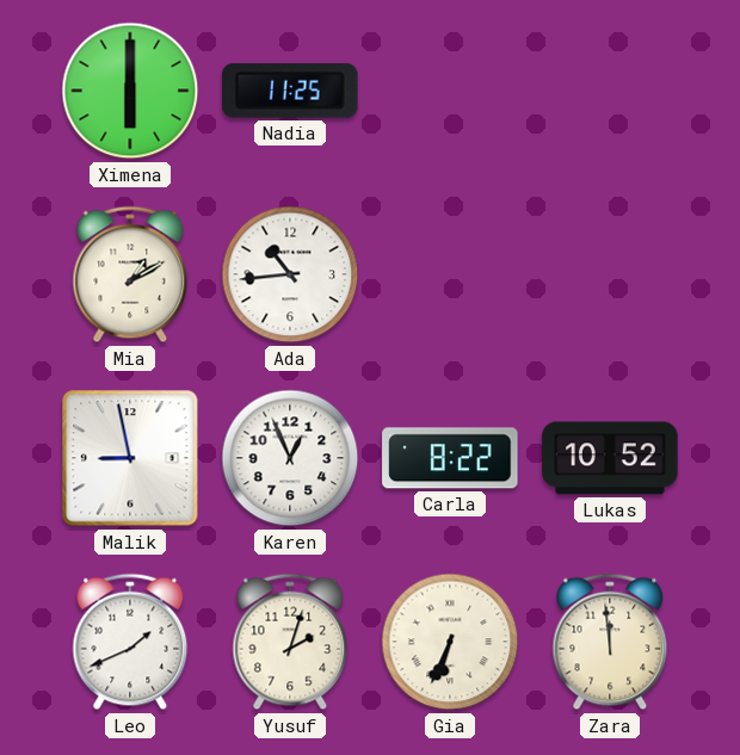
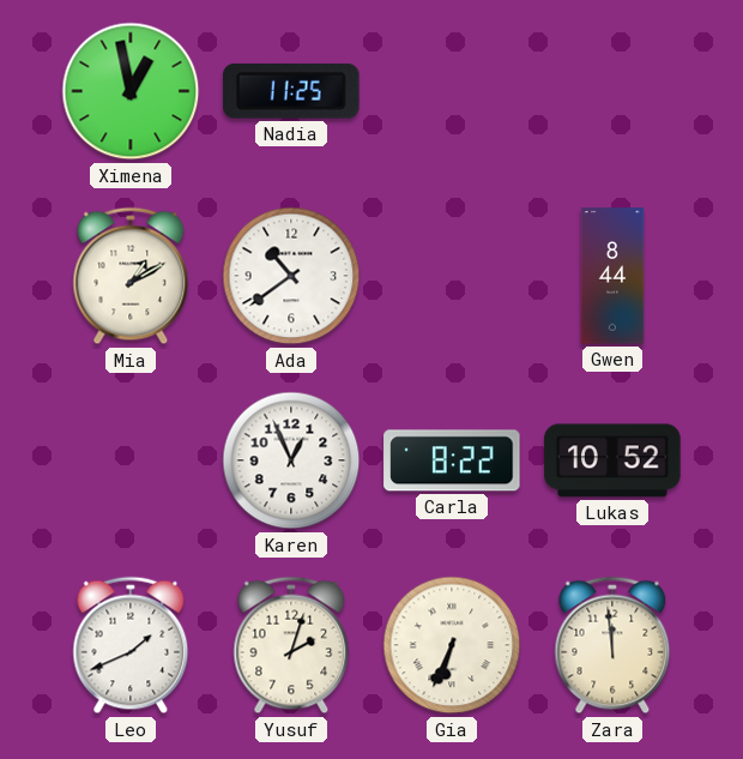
Ximena: 6:00 -> 12:58 (131, 91)
Ada: 10:44 -> 10:39 (291, 276)
Gwen: none -> 8:44 (612, 276)
Malik: 8:58 -> none (130, 458)
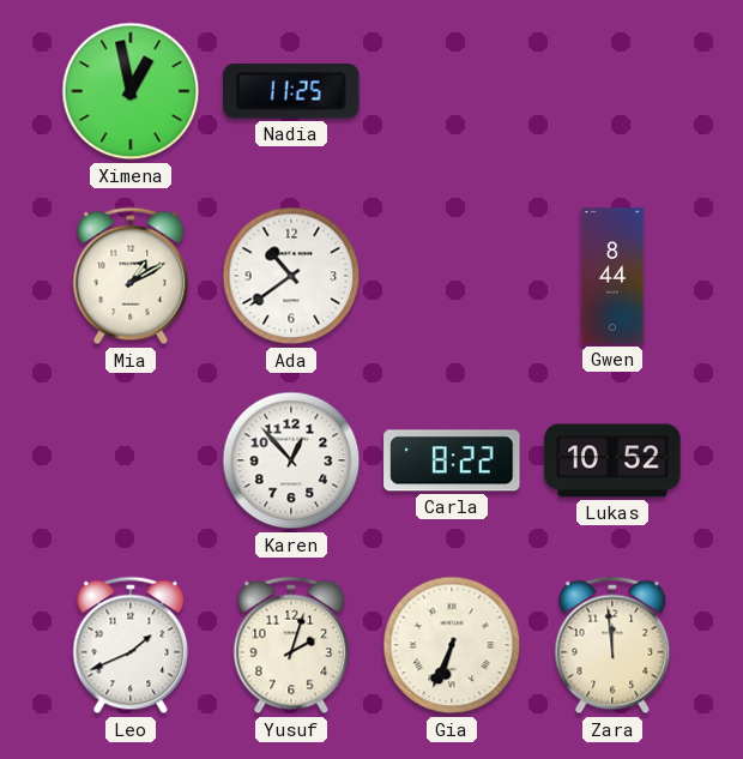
Karen: 12:56 -> 12:53 (291, 460)
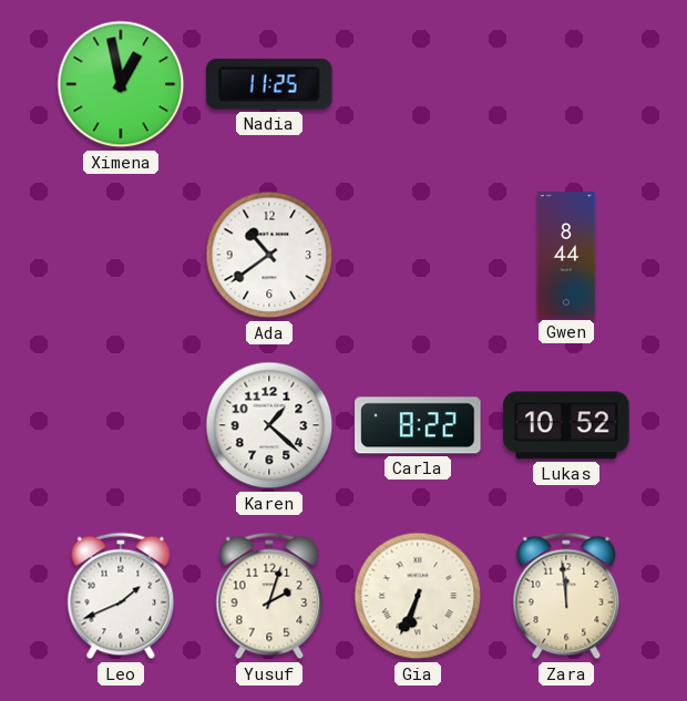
Mia: 1:10 -> none (131, 276)
Karen: 12:53 -> 1:22 (269, 425)
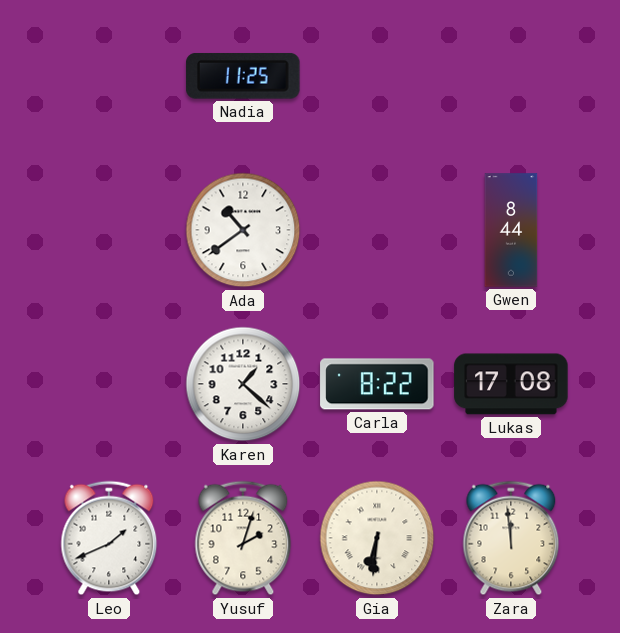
Ximena: 12:58 -> none (121, 84)
Lukas: 10:52 -> 17:08 (511, 384)
Gia: 6:34 -> 6:31 (377, 538)
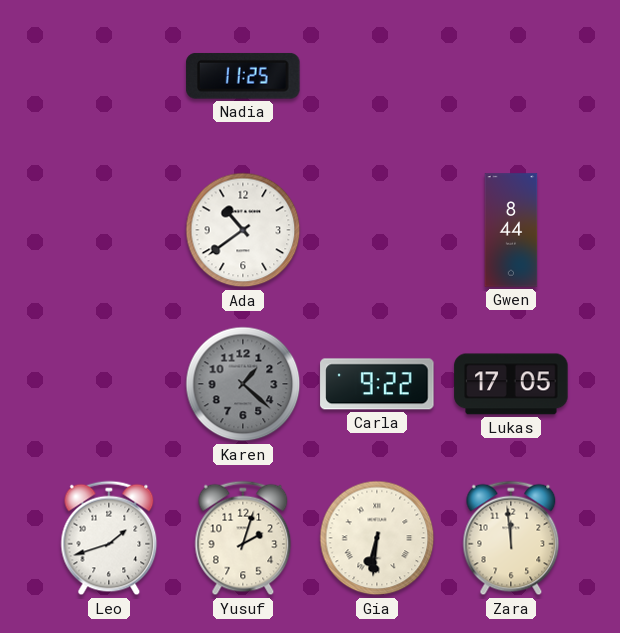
Karen dial: white -> grey (243, 384)
Carla: 8:22 -> 9:22 (377, 384)
Lukas: 17:08 -> 17:05 (511, 384)
Leo: 1:41 -> 1:42 (109, 538)
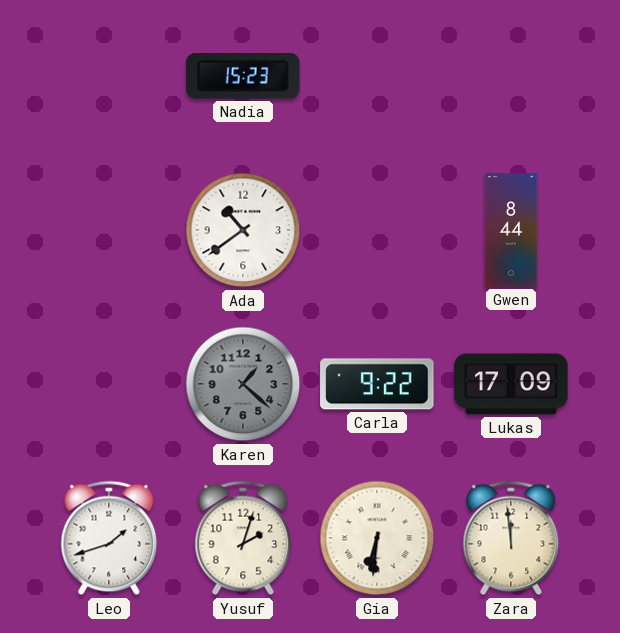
Nadia: 11:25 -> 15:23 (243, 76)
Lukas: 17:05 -> 17:09 (511, 384)
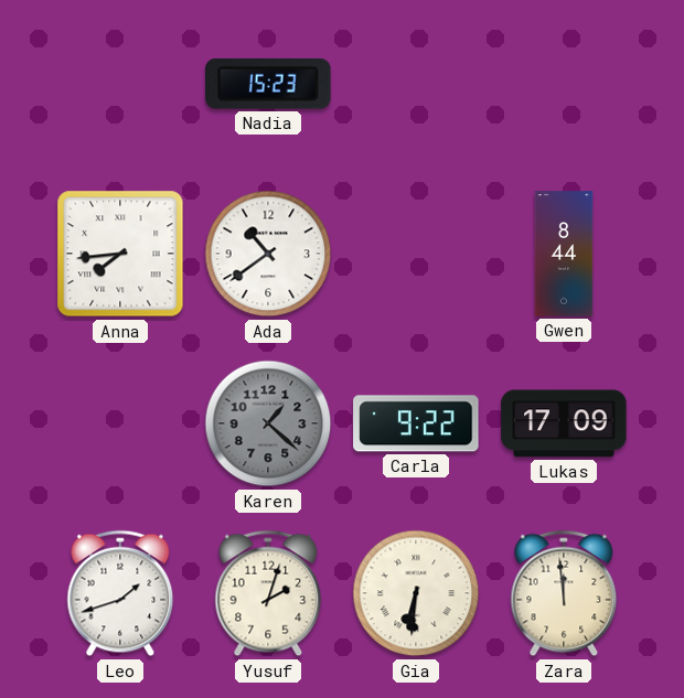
Anna: none -> 7:44 (120, 254)
